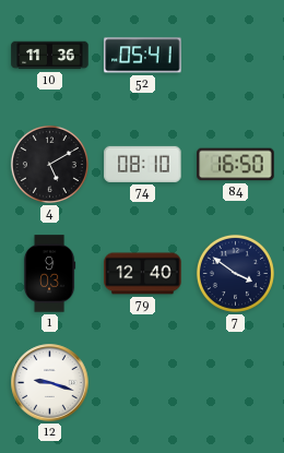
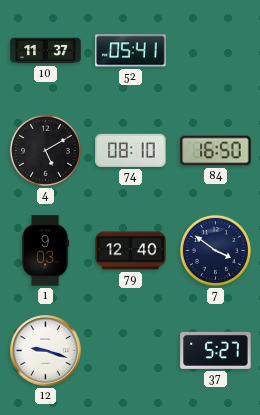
10: 11:36 -> 11:37 (46, 51)
37: none -> 5:27 (216, 350)
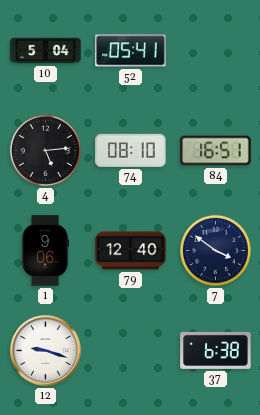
10: 11:37 -> 5:04 (46, 51)
4: 5:10 -> 5:14 (45, 150)
84: 16:50 -> 16:51 (216, 151)
1: 9:03 -> 9:06 (45, 251)
37: 5:27 -> 6:38 (216, 350)
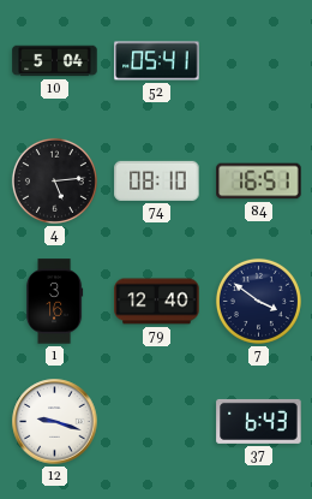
1: 9:06 -> 3:16 (54, 302)
37: 6:38 -> 6:43 (259, 421)
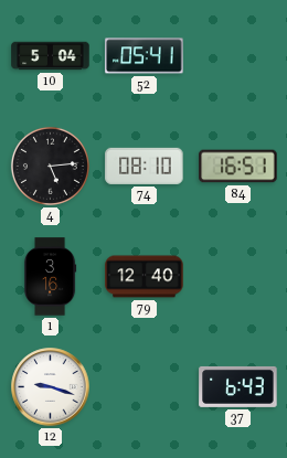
7: 3:51 -> none (258, 301)
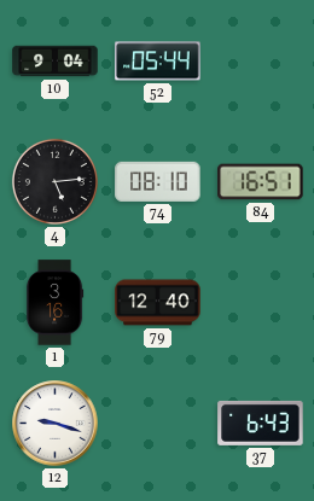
10: 5:04 -> 9:04 (56, 62)
52: 05:41 -> 05:44 (158, 62)
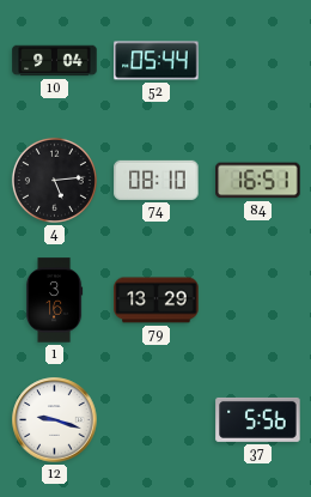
79: 12:40 -> 13:29 (157, 301)
37: 6:43 -> 5:56 (258, 419)
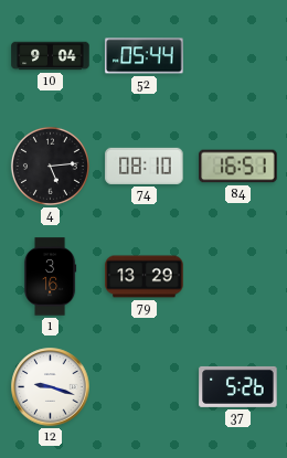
37: 5:56 -> 5:26 (238, 386)
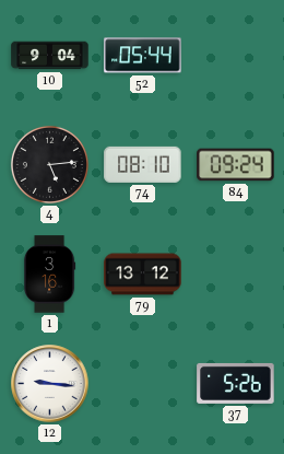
84: 16:51 -> 09:24 (236, 165)
79: 13:29 -> 13:12 (143, 275)
12: 9:18 -> 9:16 (50, 384)
